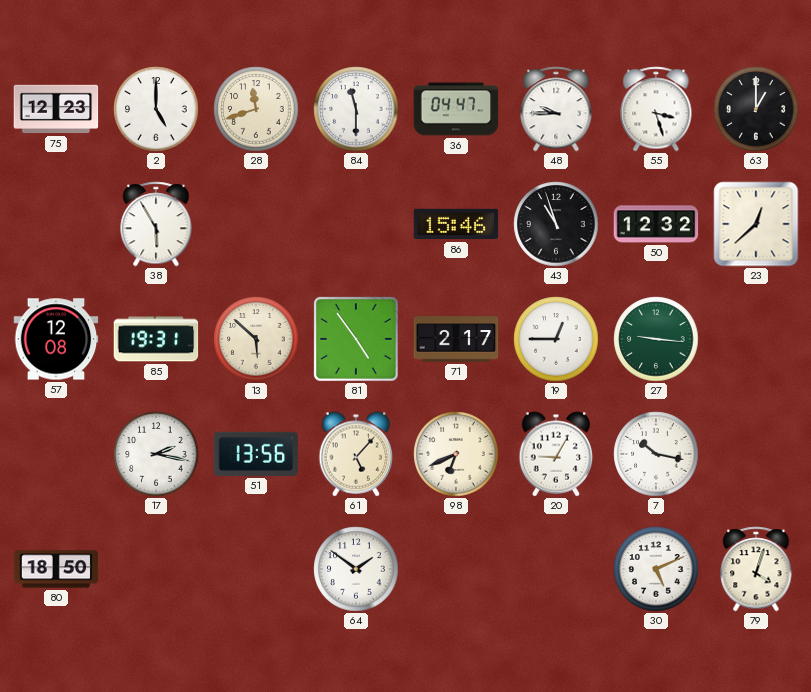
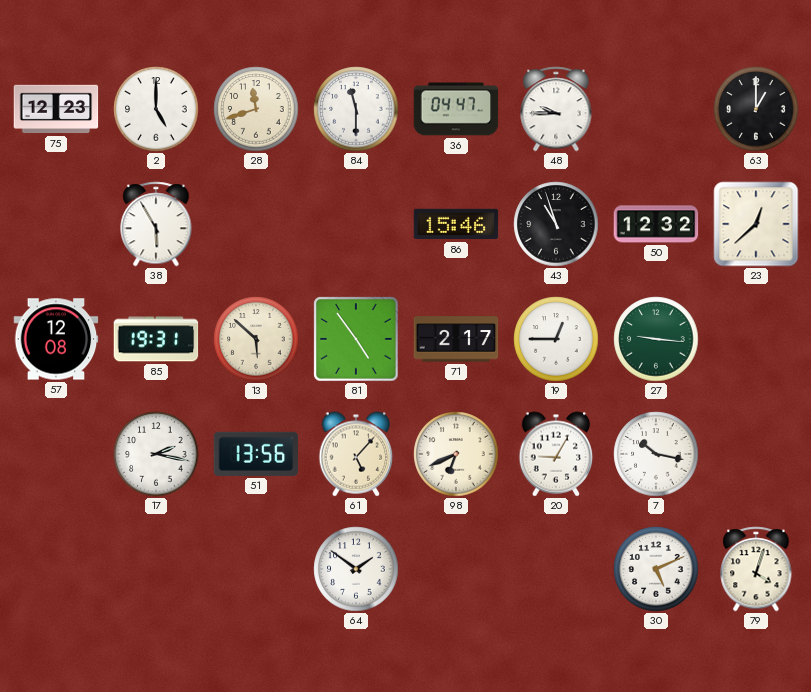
55: 3:27 -> none (656, 109)
80: 18:50 -> none (56, 569)
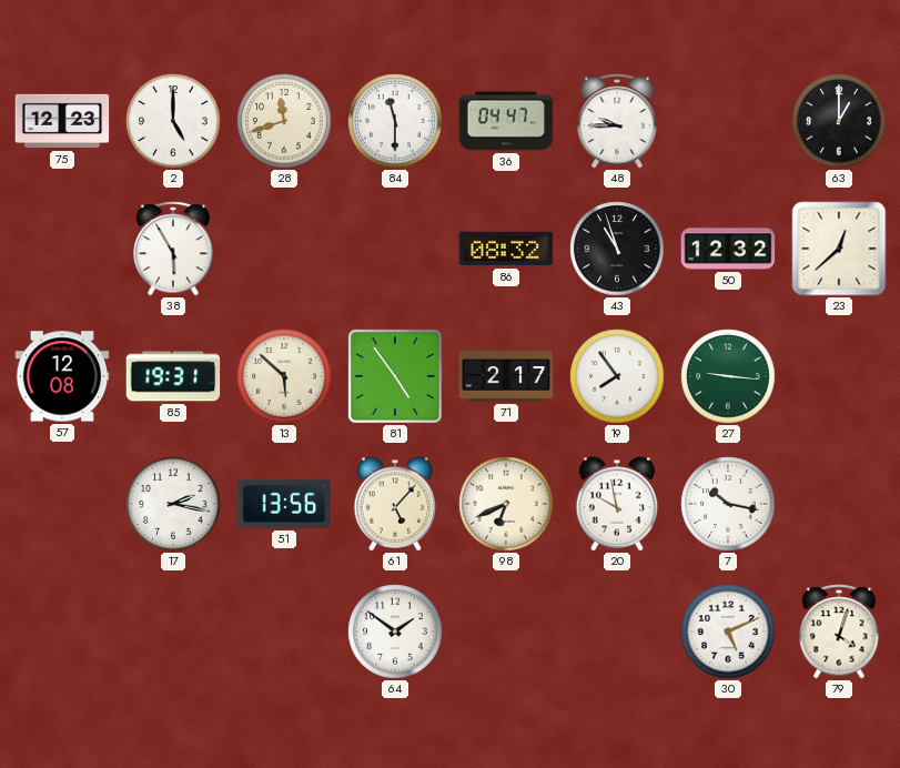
86: 15:46 -> 08:32 (506, 249)
19: 12:45 -> 7:54 (617, 376)
20: 9:05 -> 9:58 (617, 504)
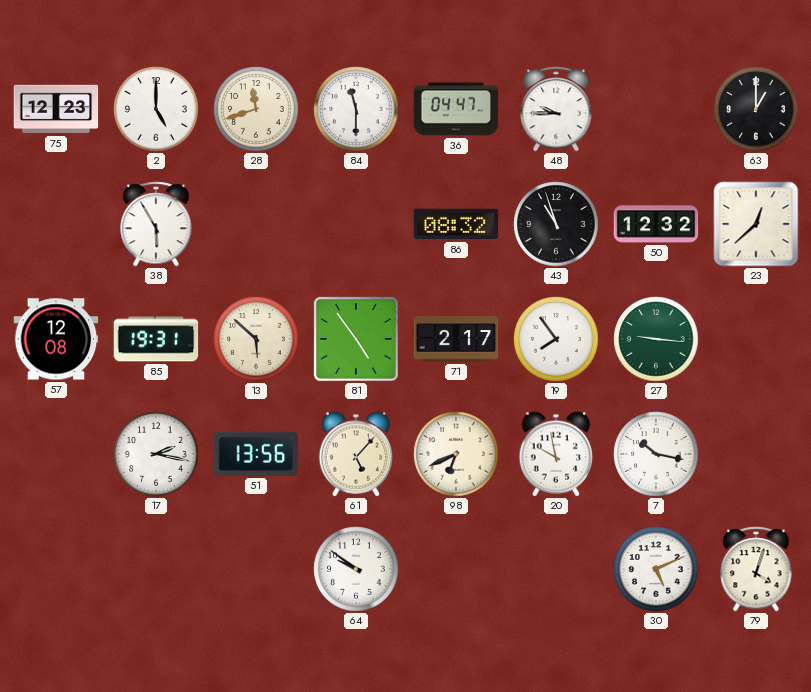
64: 1:51 -> 9:51 (356, 569)
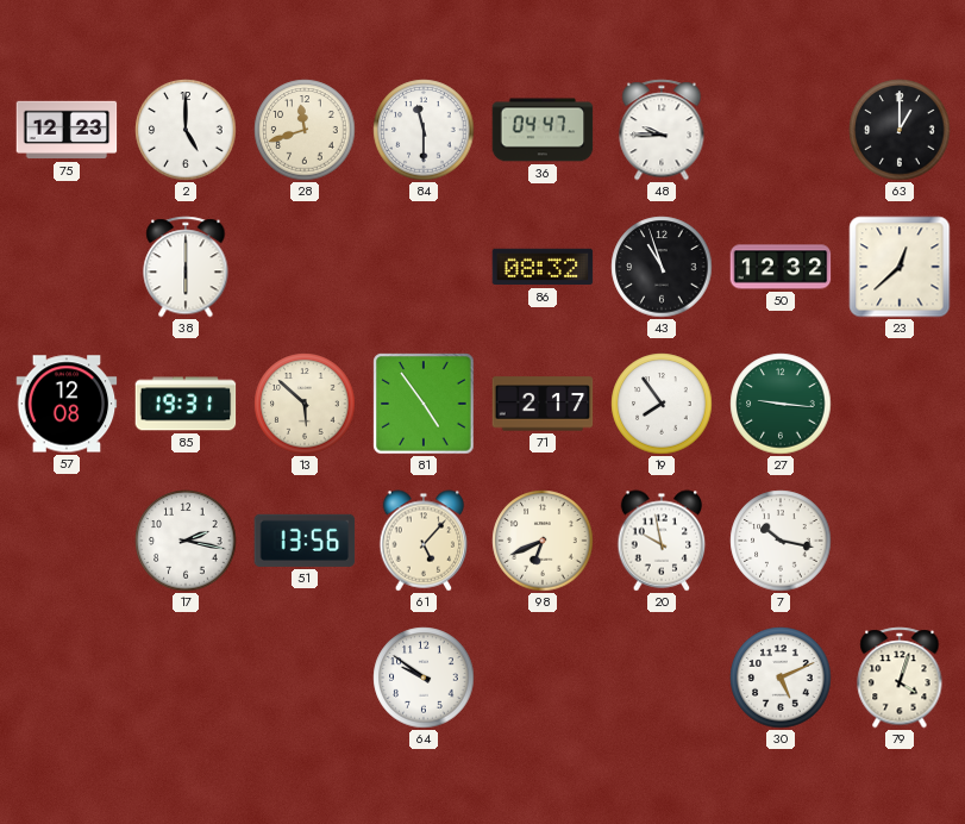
38: 5:55 -> 6:00 (186, 267)
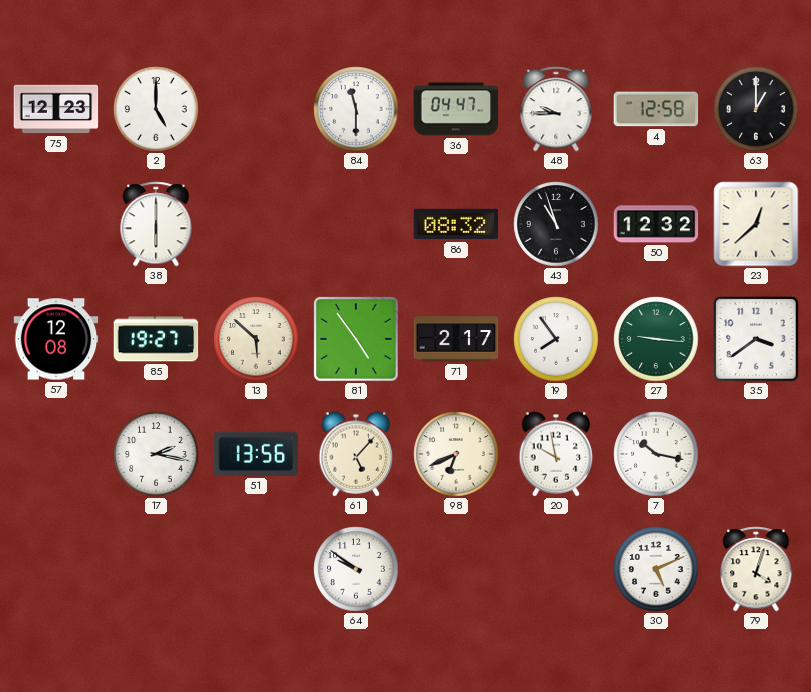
28: 11:42 -> none (305, 130)
4: none -> 12:58 (656, 109)
85: 19:31 -> 19:27 (156, 339)
35: none -> 3:39 (757, 340)
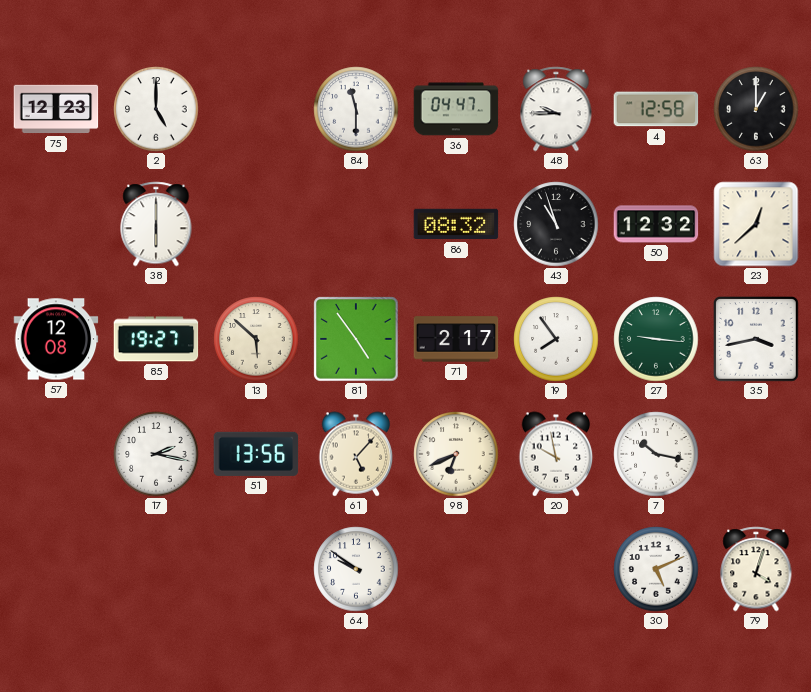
35: 3:39 -> 3:43 (757, 340)
